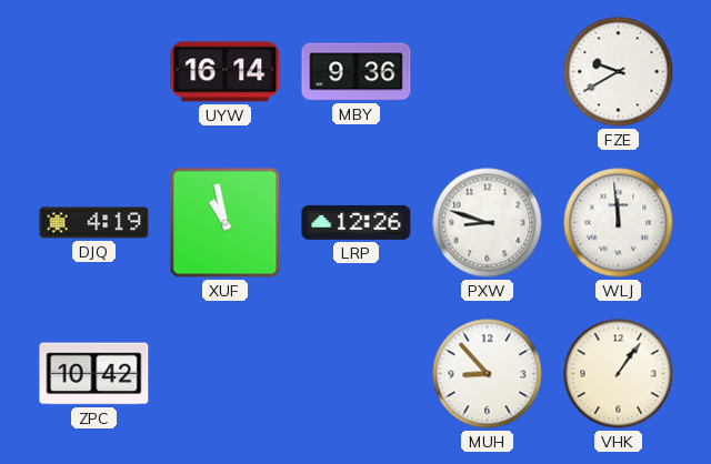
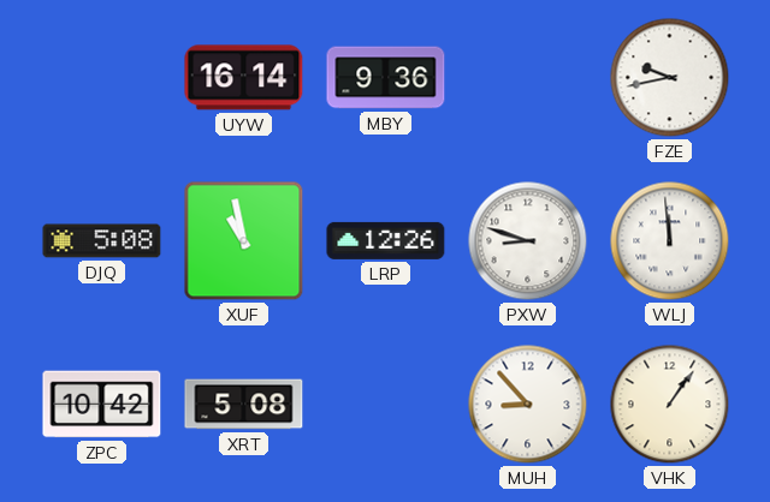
FZE: 9:40 -> 9:43 (670, 78)
DJQ: 4:19 -> 5:08 (102, 241)
XRT: none -> 5:08 (244, 405)
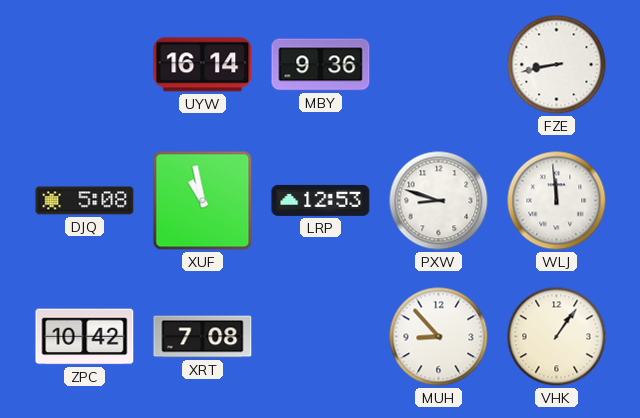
FZE: 9:43 -> 8:43 (557, 65)
LRP: 12:26 -> 12:53 (321, 200)
XRT: 5:08 -> 7:08 (203, 337)
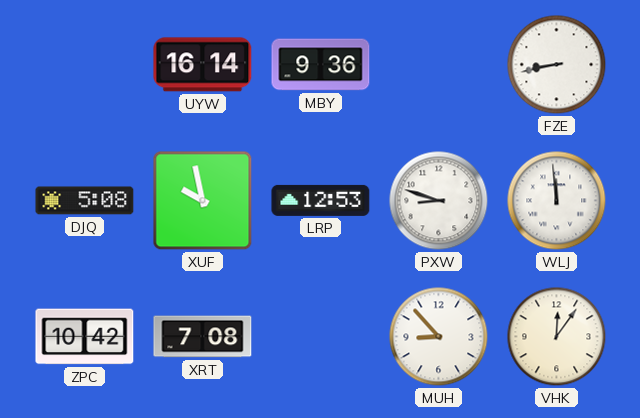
XUF: 10:58 -> 9:58 (203, 201)
VHK: 1:06 -> 12:06 (557, 337)
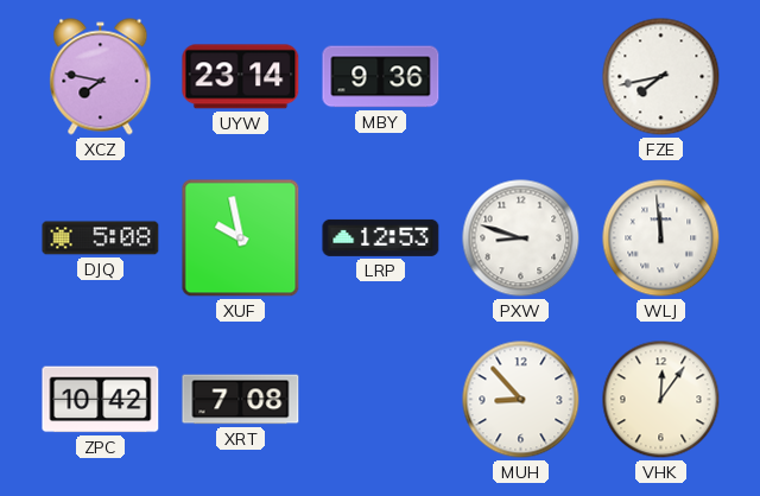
XCZ: none -> 7:47 (101, 77)
UYW: 16:14 -> 23:14 (241, 77)
FZE: 8:43 -> 7:43 (661, 77)
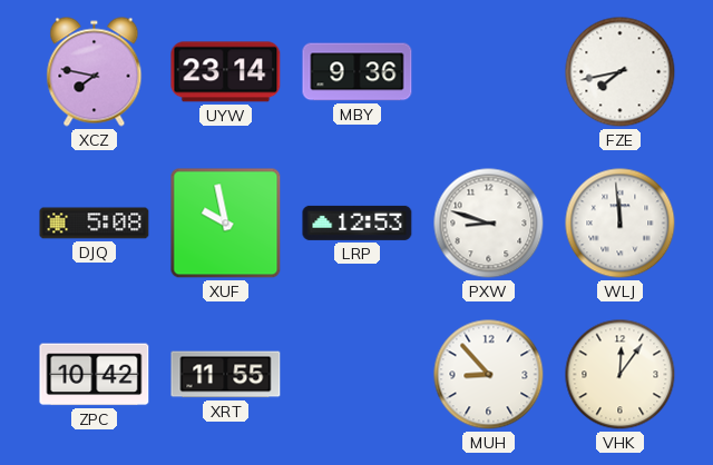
XRT: 7:08 -> 11:55 (226, 375)
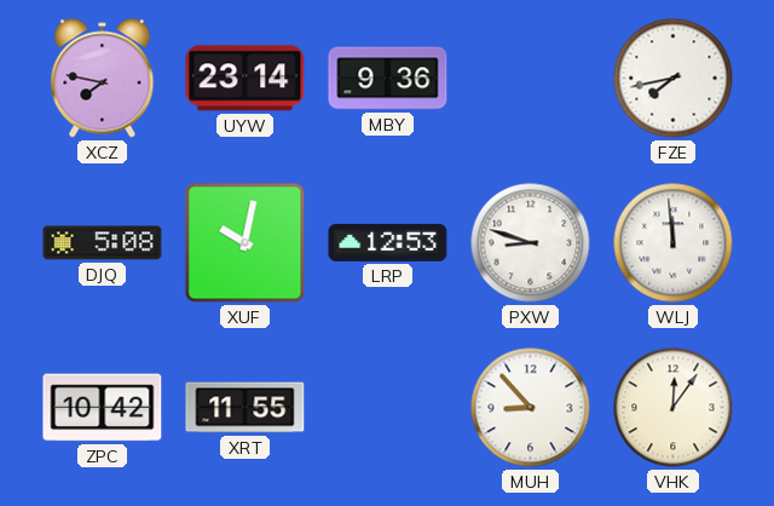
XUF: 9:58 -> 10:02 (246, 243)
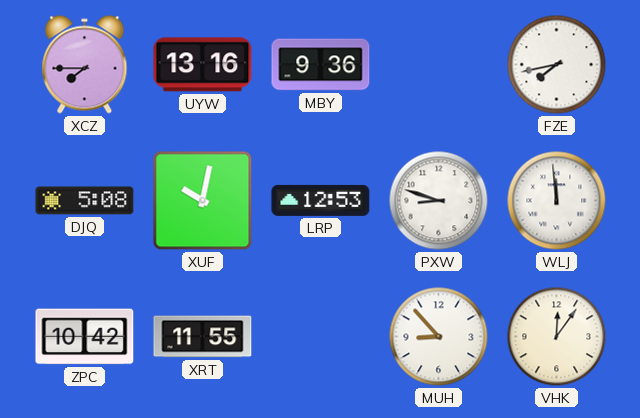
XCZ: 7:47 -> 7:45 (85, 65)
UYW: 23:14 -> 13:16 (203, 65)
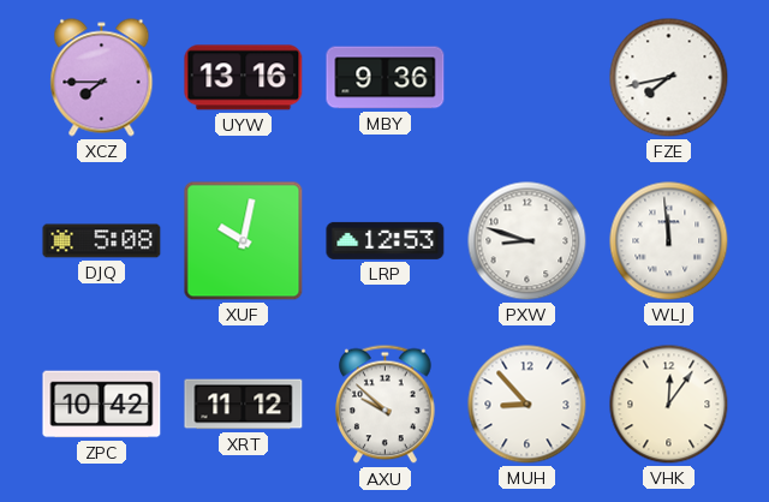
XRT: 11:55 -> 11:12 (244, 405)
AXU: none -> 9:52 (386, 405)
